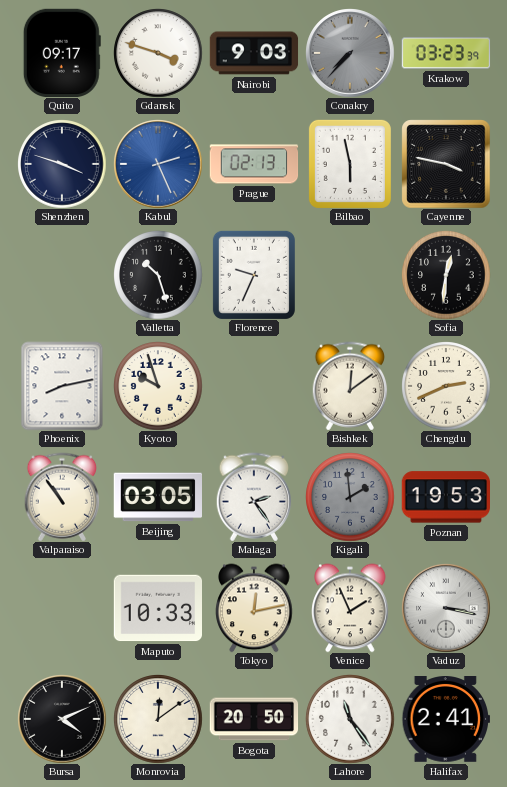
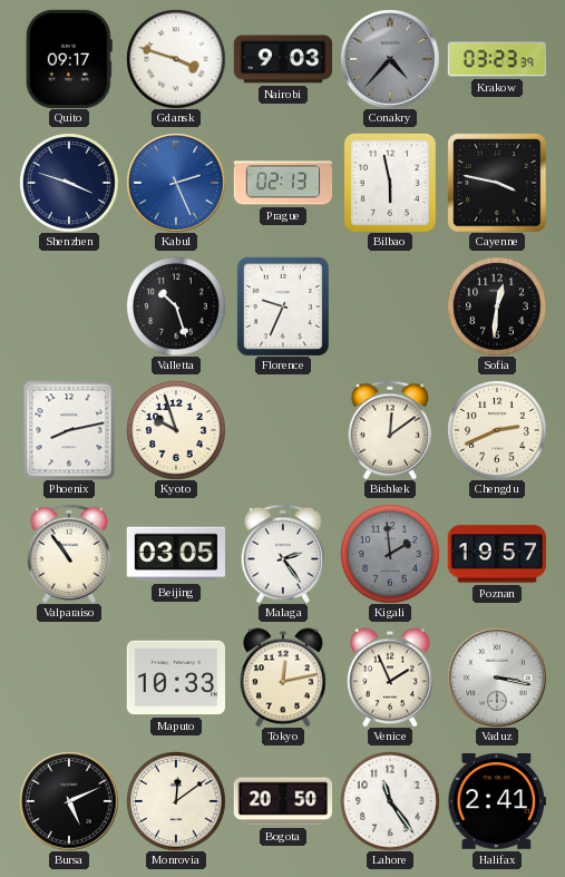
Conakry: 7:37 -> 4:37 (390, 59)
Poznan: 19:53 -> 19:57 (496, 554)
Bursa: 4:11 -> 5:11 (69, 801)
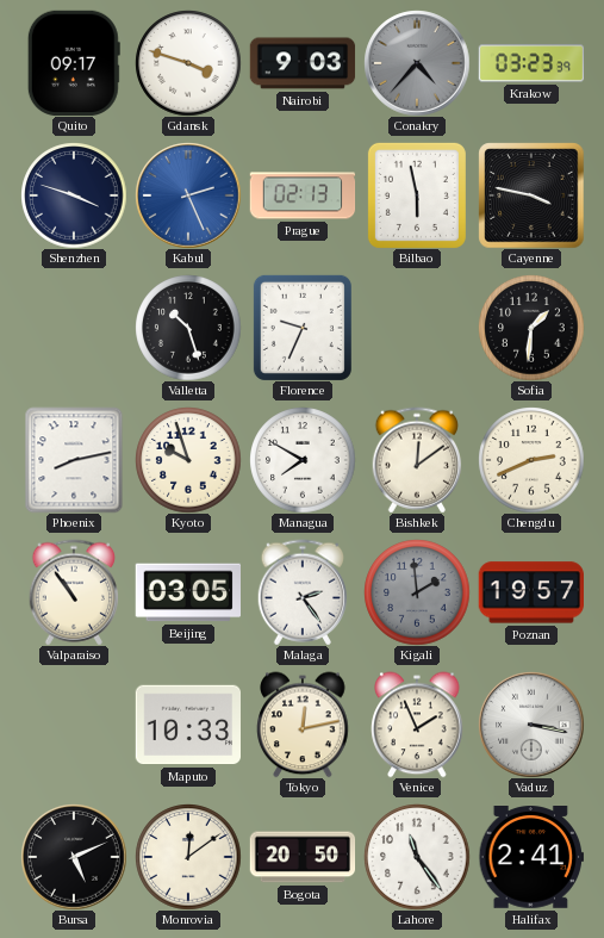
Sofia: 12:31 -> 1:31 (531, 328)
Managua: none -> 7:50 (303, 460)
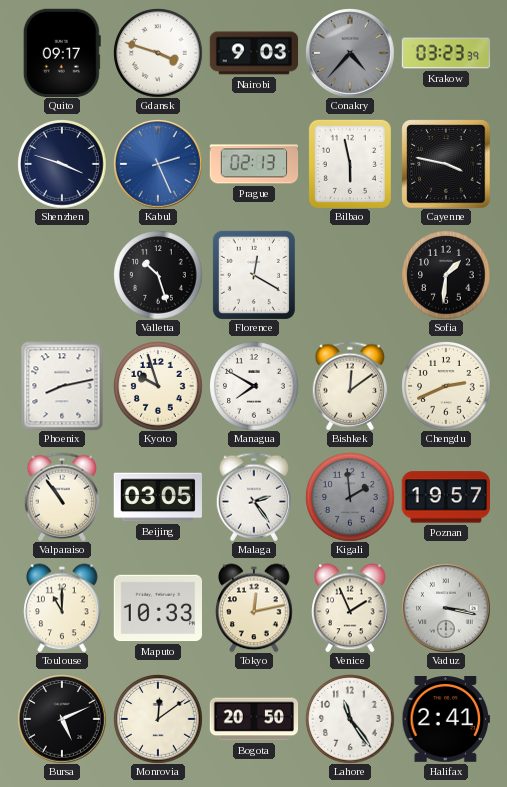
Florence: 9:34 -> 12:20 (254, 275)
Toulouse: none -> 11:00 (62, 608)
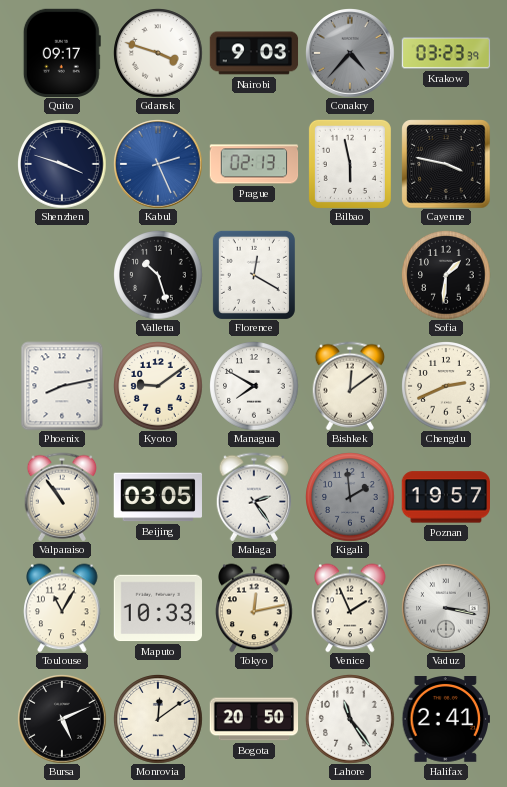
Kyoto: 9:57 -> 9:09 (158, 386)
Toulouse: 11:00 -> 11:05 (62, 608)
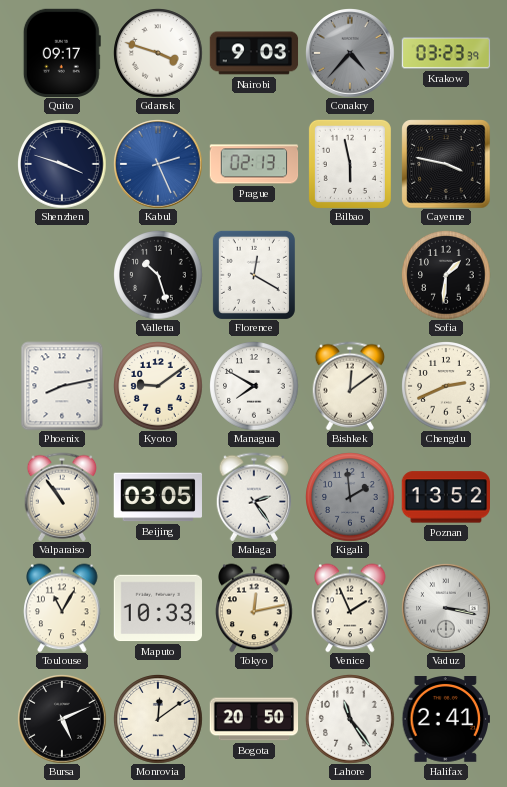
Poznan: 19:57 -> 13:52 (445, 497)
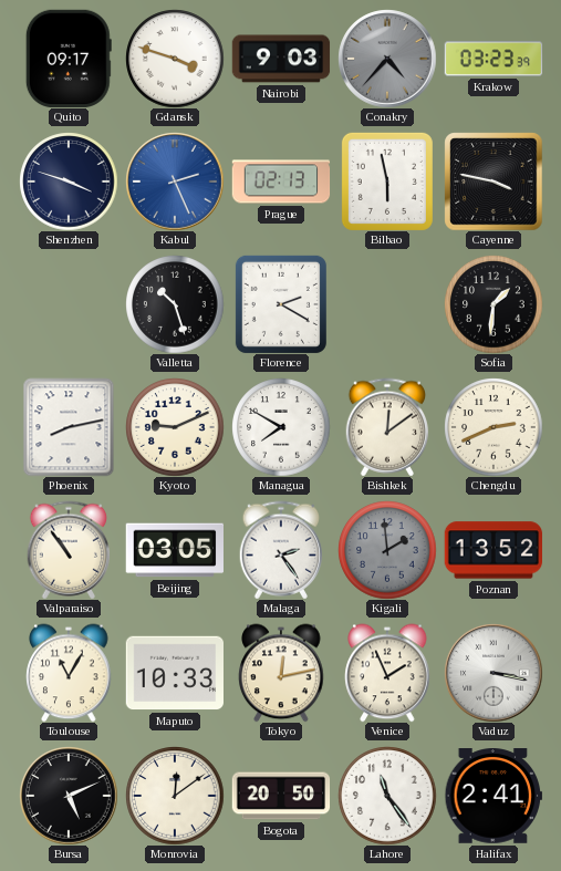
Florence: 12:20 -> 2:20 (281, 304)
Kyoto: 9:09 -> 9:11 (175, 427)
